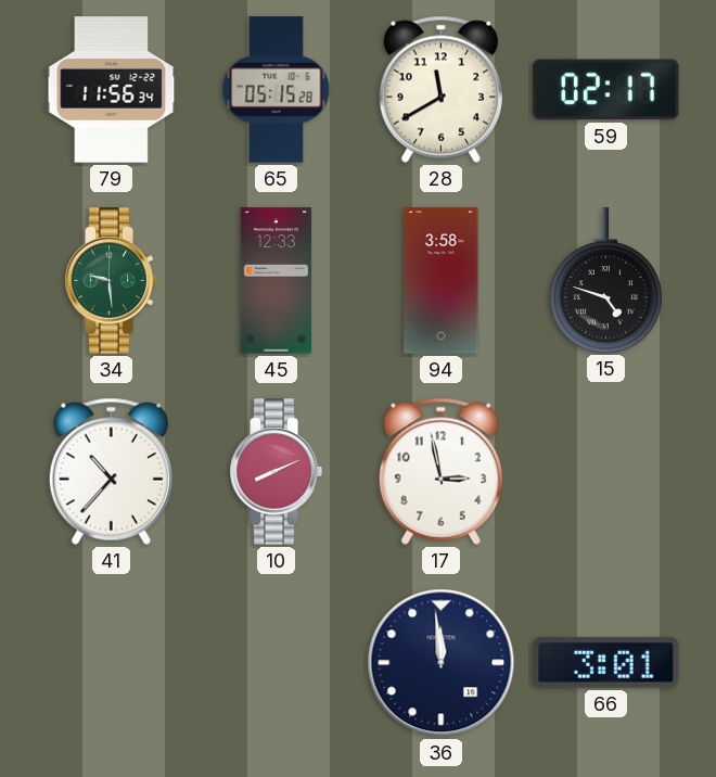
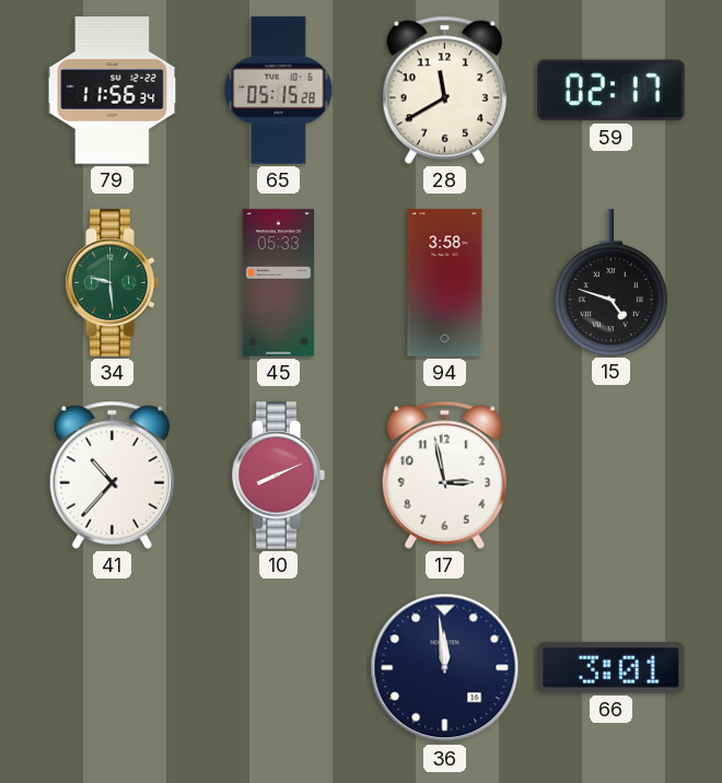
45: 12:33 -> 05:33 (279, 283)
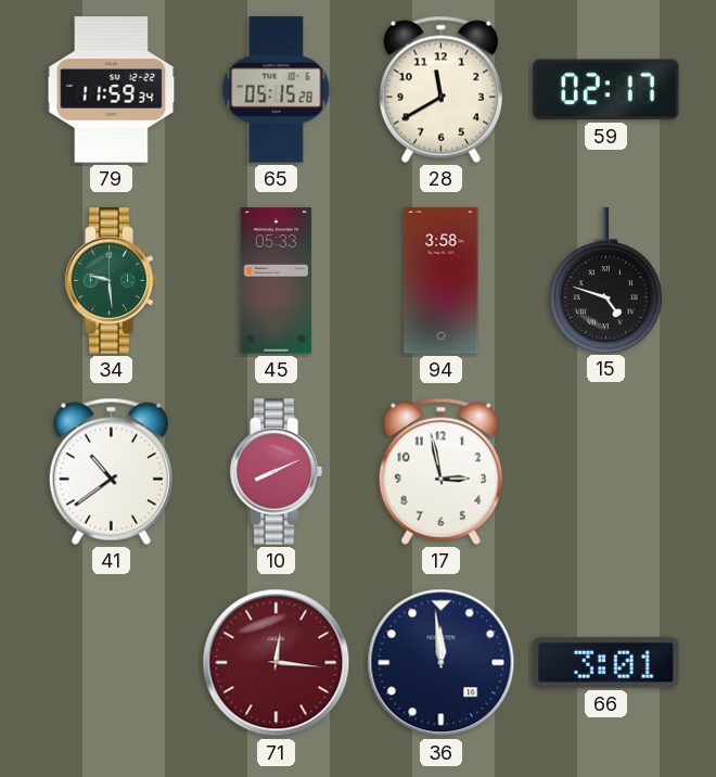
79: 11:56 -> 11:59 (112, 90)
41: 10:37 -> 10:39 (111, 471)
71: none -> 12:16 (277, 663)
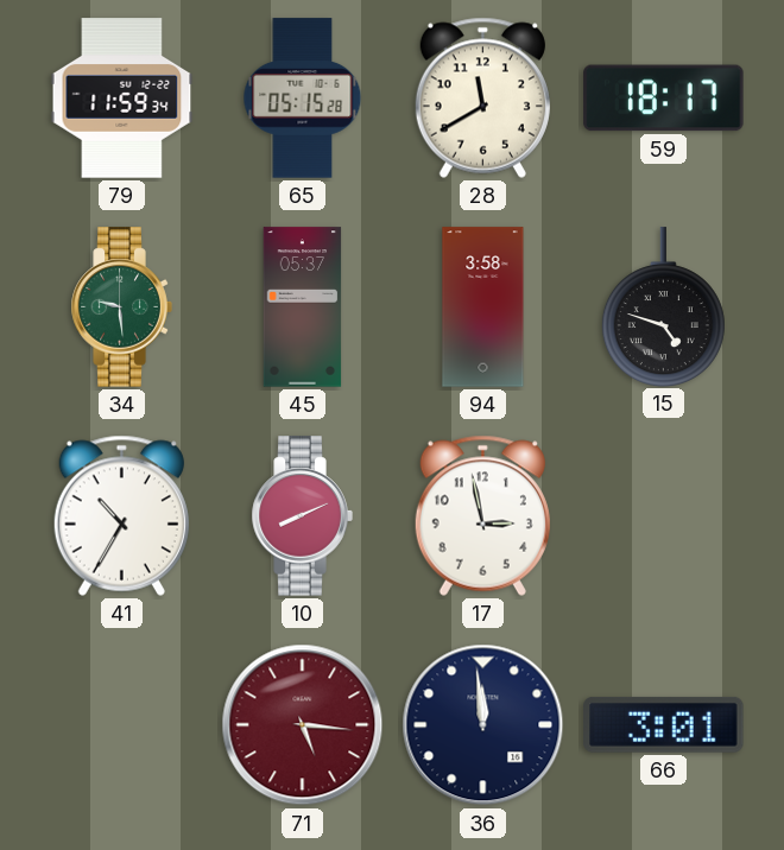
59: 02:17 -> 18:17 (664, 99)
45: 05:33 -> 05:37 (303, 307)
41: 10:39 -> 10:35 (121, 515)
71: 12:16 -> 5:16 (303, 725)
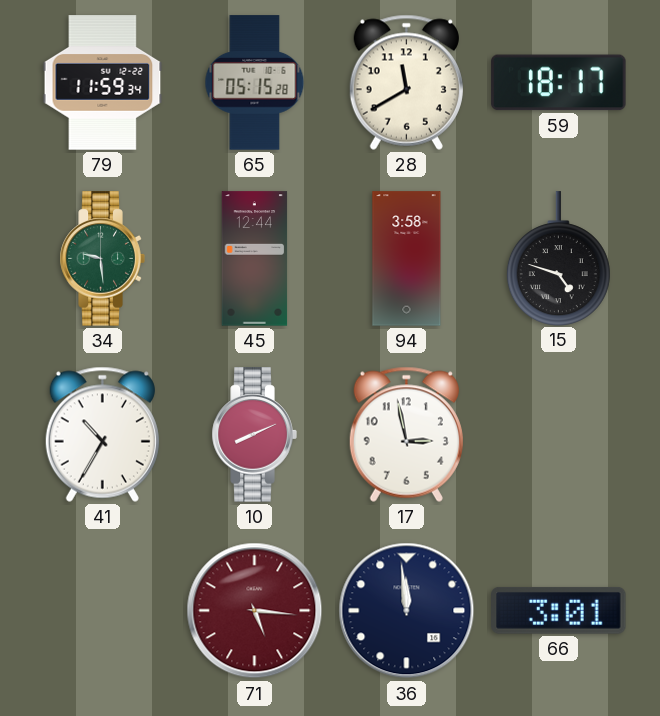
45: 05:37 -> 12:44 (255, 259)
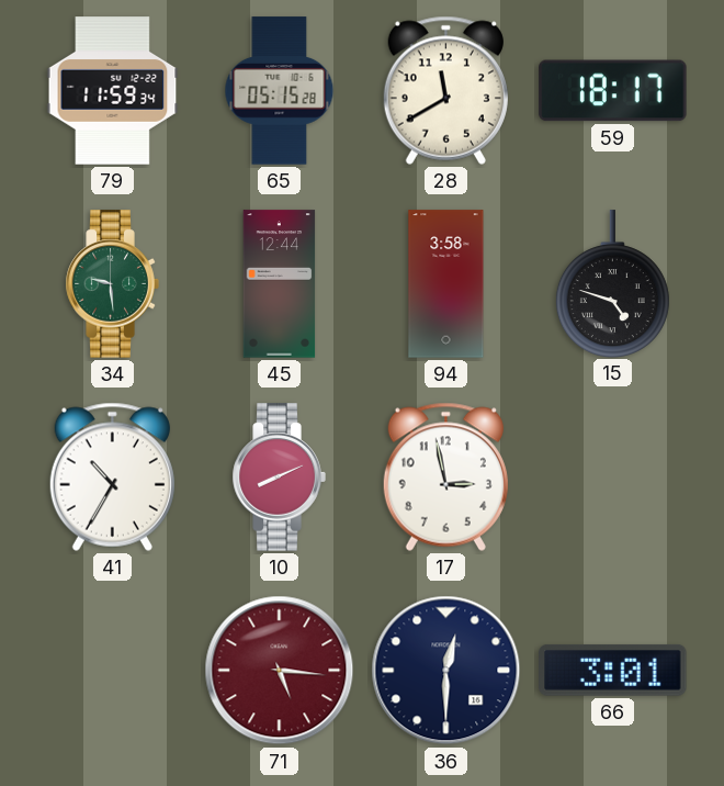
36: 11:59 -> 12:30 (446, 671)
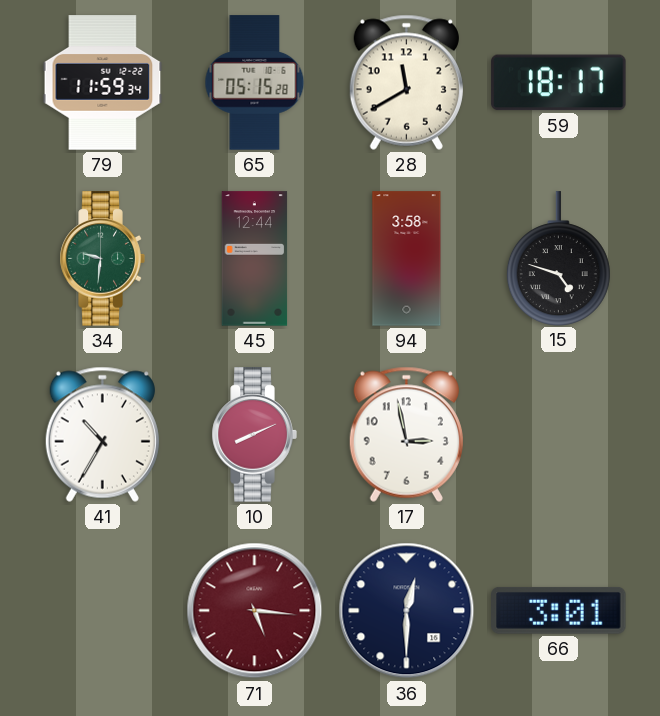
34: 9:29 -> 9:31 (102, 259)
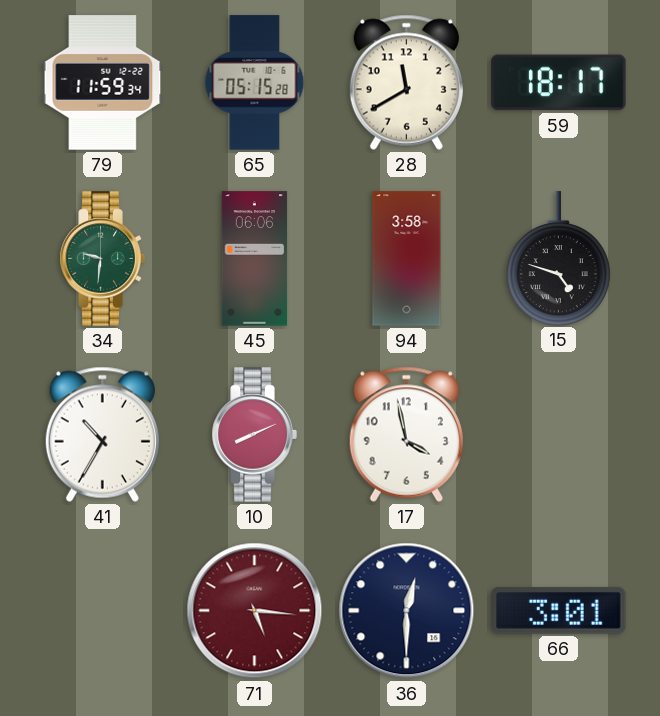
45: 12:44 -> 06:06 (255, 259)
17: 2:58 -> 3:58 (406, 434)
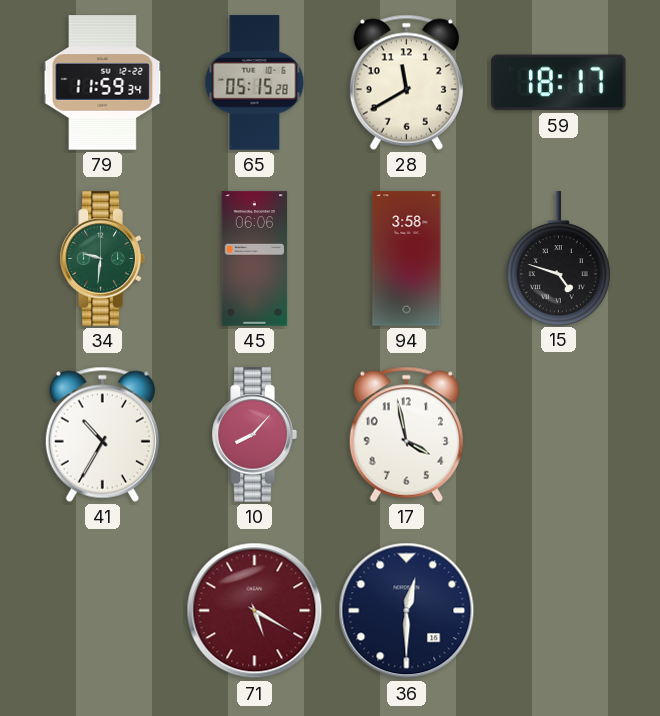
10: 8:11 -> 8:07 (254, 435)
71: 5:16 -> 5:20 (255, 611)
66: 3:01 -> none (559, 610)
